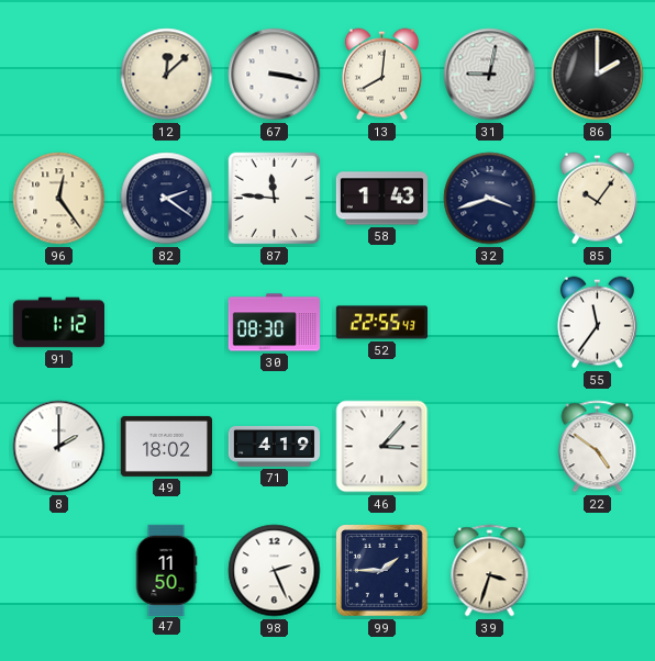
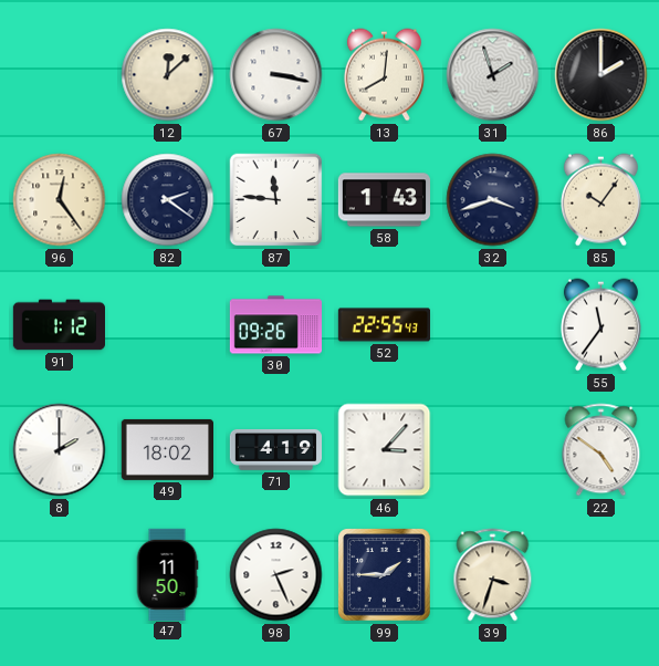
31: 9:02 -> 1:57 (493, 75)
30: 08:30 -> 09:26 (275, 325)
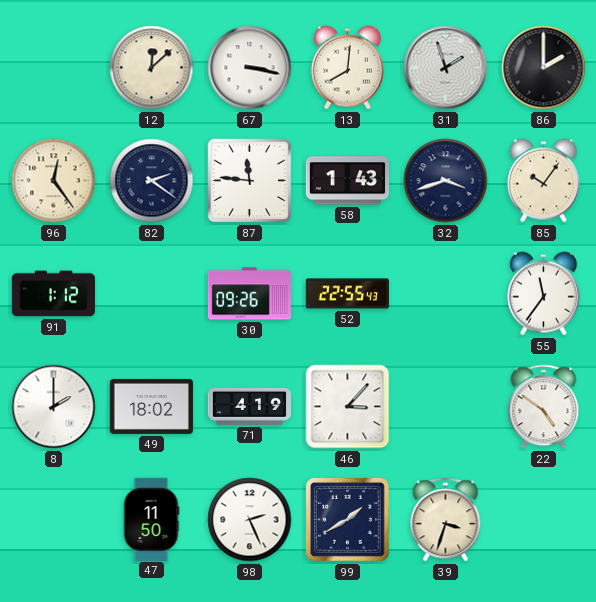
99: 1:45 -> 1:40 (348, 520)
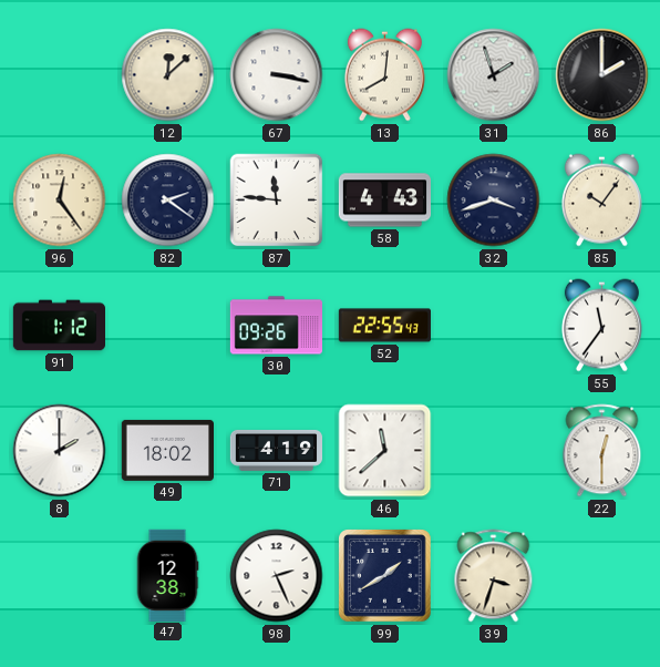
58: 1:43 -> 4:43 (384, 201)
46: 3:07 -> 11:38 (385, 451)
22: 4:51 -> 12:30 (602, 451)
47: 11:50 -> 12:38 (167, 575)
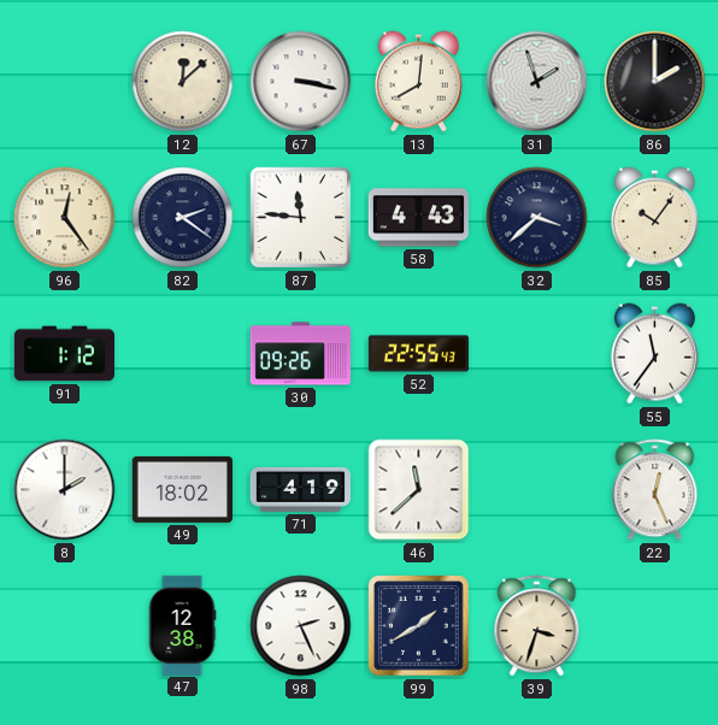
32: 3:42 -> 3:38 (537, 218)
22: 12:30 -> 12:26 (655, 490)
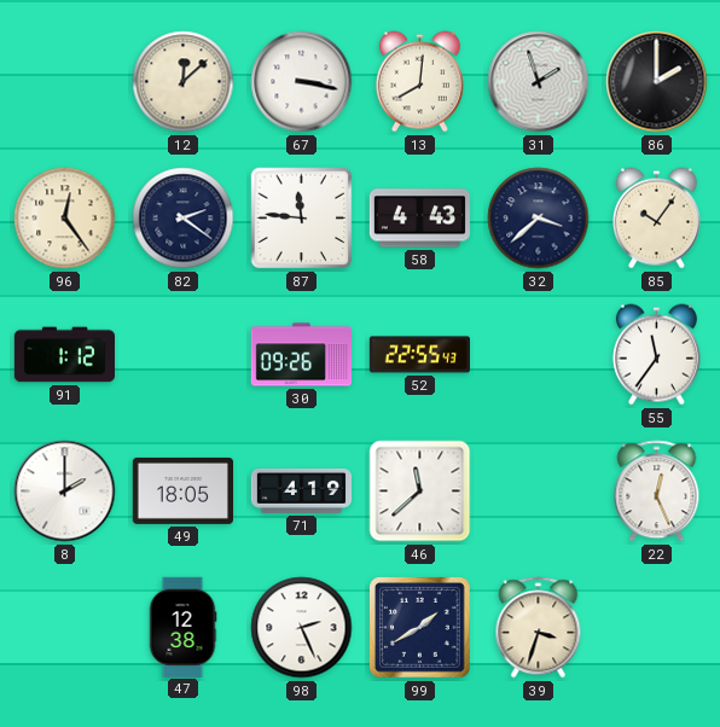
49: 18:02 -> 18:05 (182, 490)
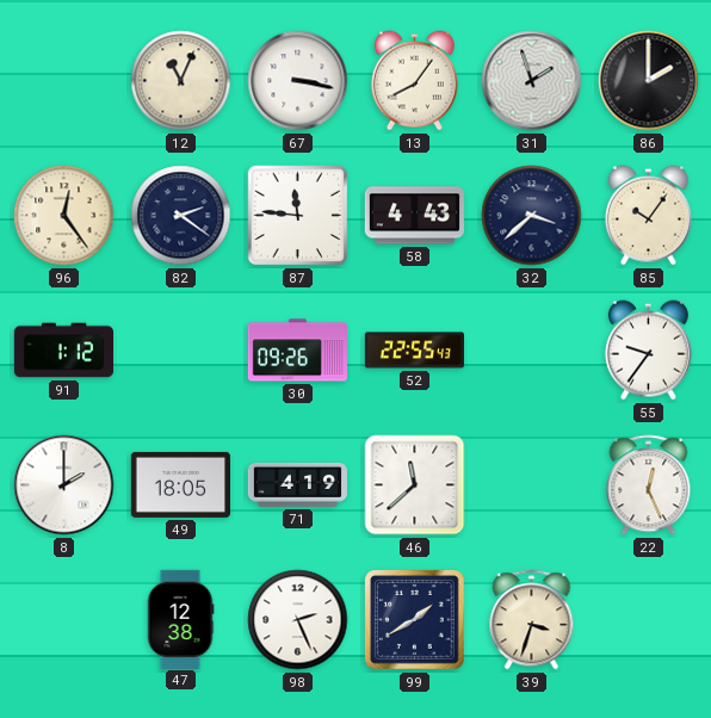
12: 12:08 -> 11:04 (181, 81)
13: 8:01 -> 8:06 (414, 81)
55: 11:36 -> 9:36 (648, 351)
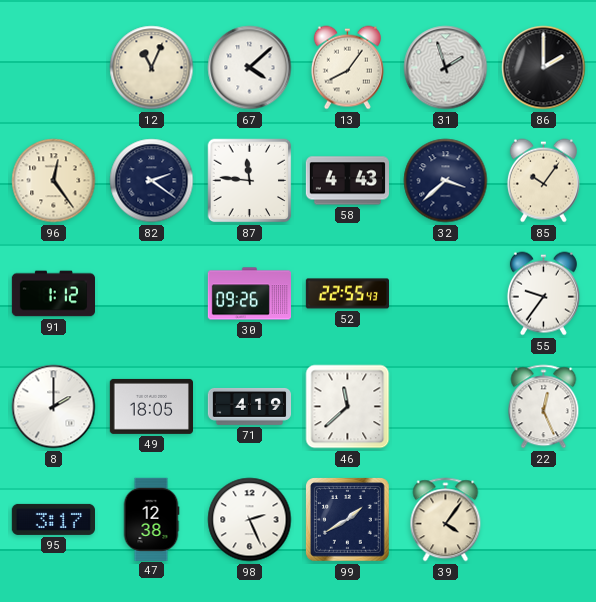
67: 3:17 -> 4:08 (250, 68)
95: none -> 3:17 (53, 519)
39: 3:33 -> 4:06 (446, 520)
